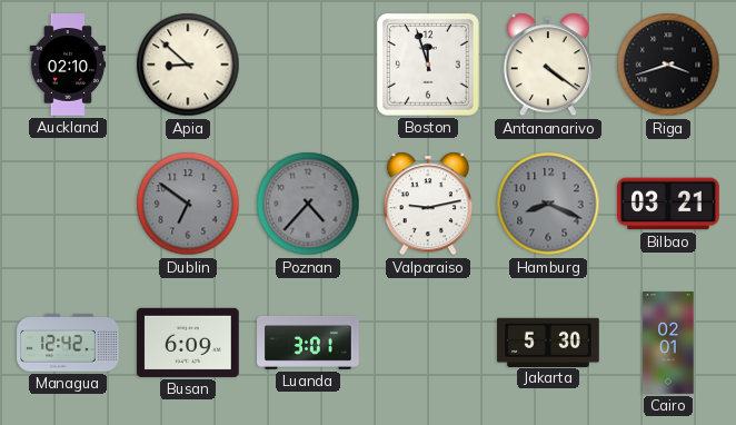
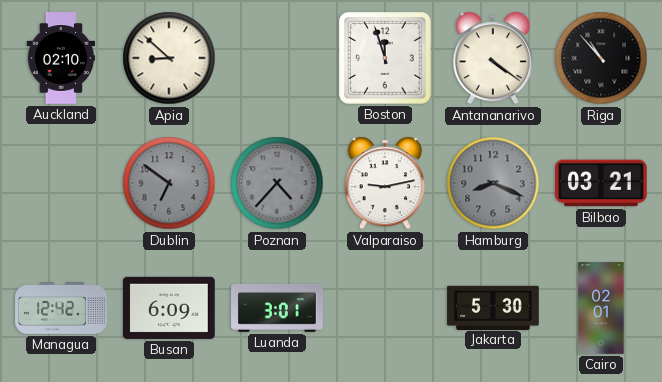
Riga: 3:42 -> 10:53 (601, 58)
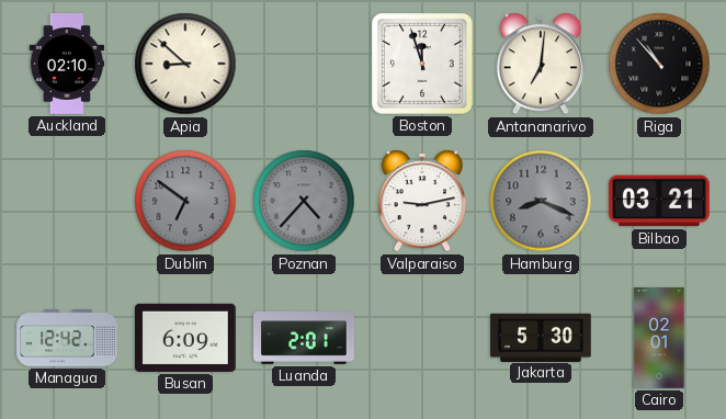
Antananarivo: 4:21 -> 7:01 (541, 64)
Luanda: 3:01 -> 2:01 (304, 339)
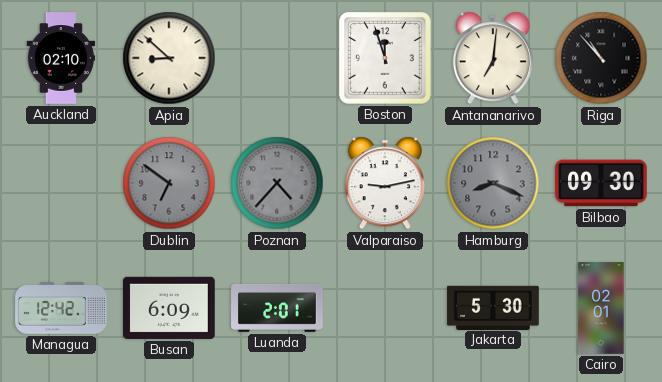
Bilbao: 03:21 -> 09:30 (602, 183)
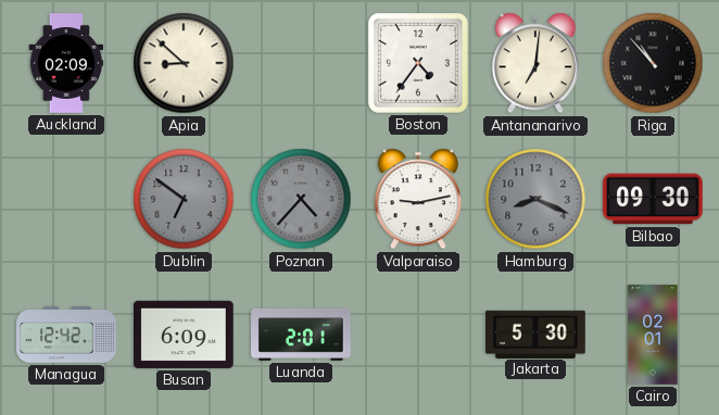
Auckland: 02:10 -> 02:09 (66, 63)
Boston: 11:57 -> 4:36 (419, 64)
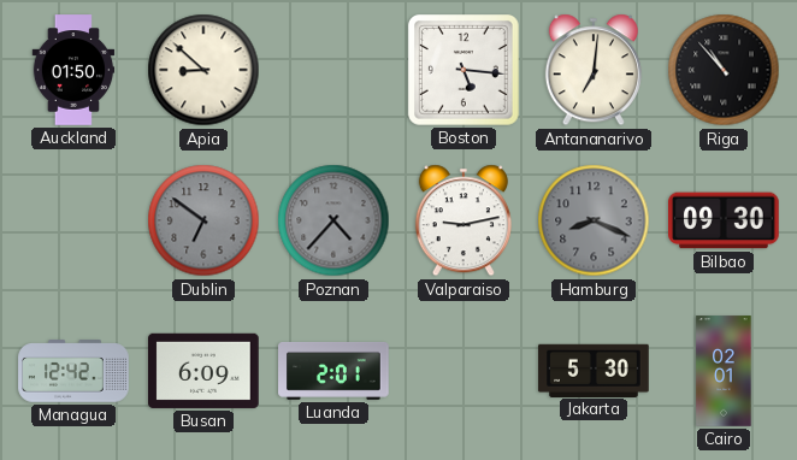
Auckland: 02:09 -> 01:50 (73, 70)
Boston: 4:36 -> 5:16 (465, 71)
